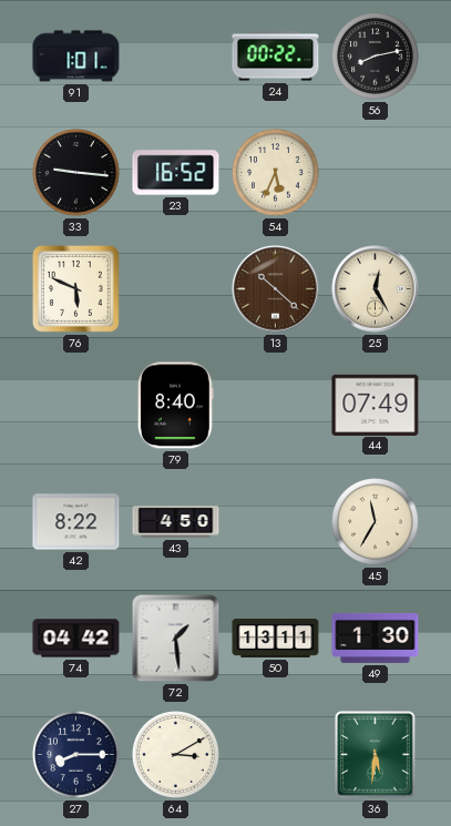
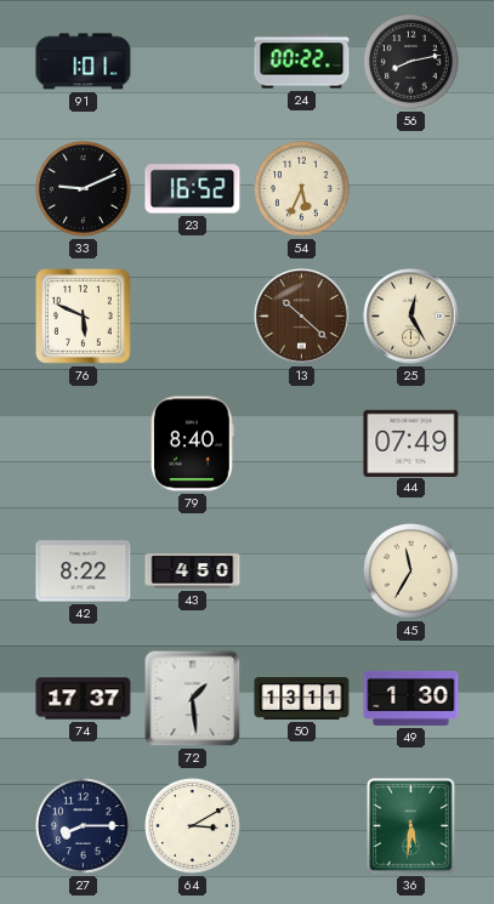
33: 9:16 -> 9:11 (84, 189)
74: 04:42 -> 17:37 (84, 699)
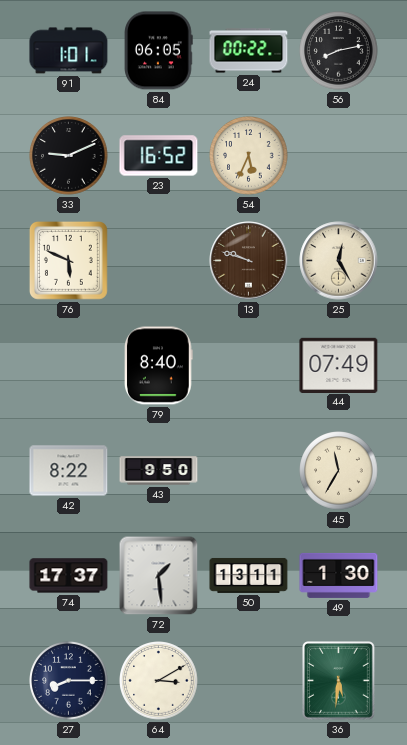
84: none -> 06:05 (159, 51)
13: 10:22 -> 9:48 (249, 261)
43: 4:50 -> 9:50 (159, 471)
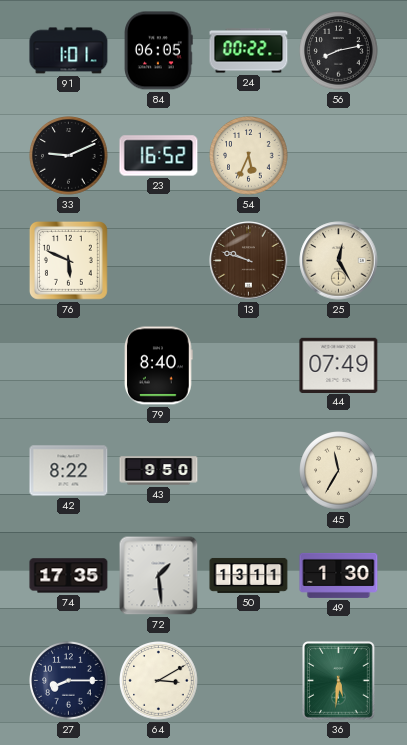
74: 17:37 -> 17:35 (69, 576)
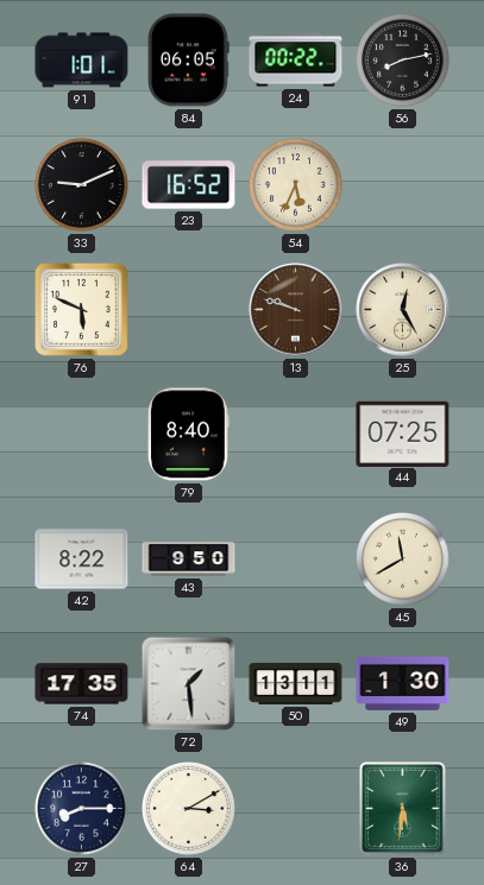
44: 07:49 -> 07:25 (403, 434)
45: 11:35 -> 11:40 (403, 560)
